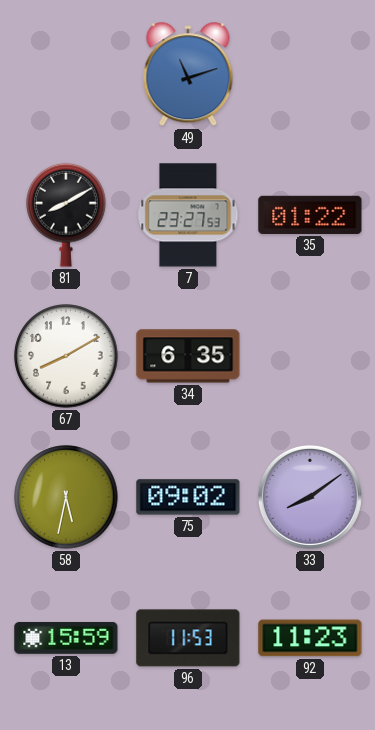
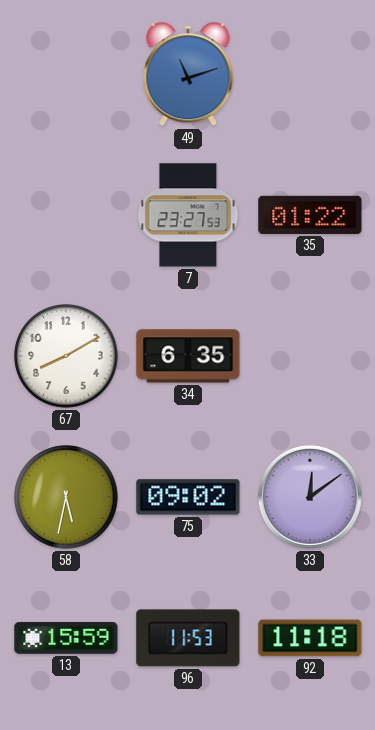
81: 8:10 -> none (66, 215)
33: 8:09 -> 12:09 (310, 497)
92: 11:23 -> 11:18 (310, 638)
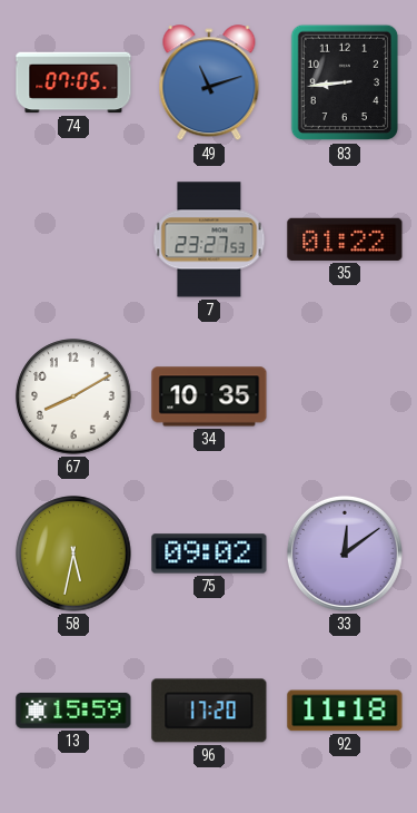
74: none -> 07:05 (73, 82)
83: none -> 8:44 (345, 82)
34: 6:35 -> 10:35 (209, 396)
96: 11:53 -> 17:20 (209, 711)
